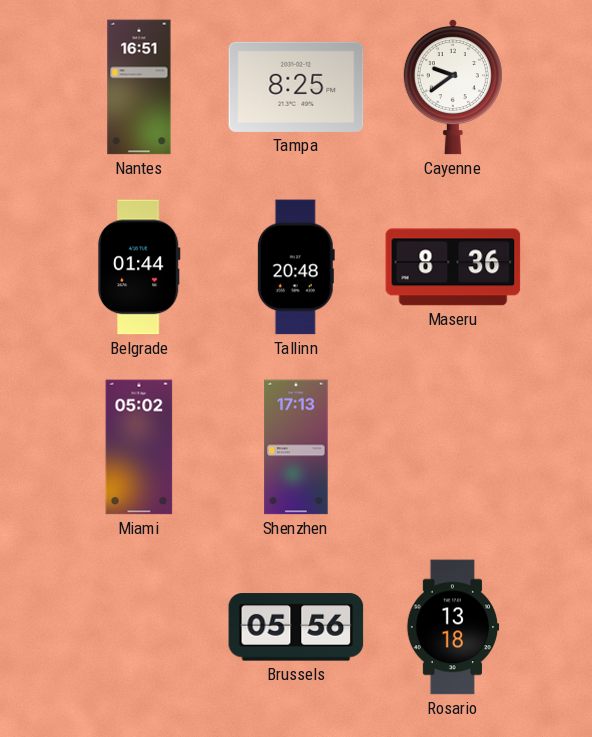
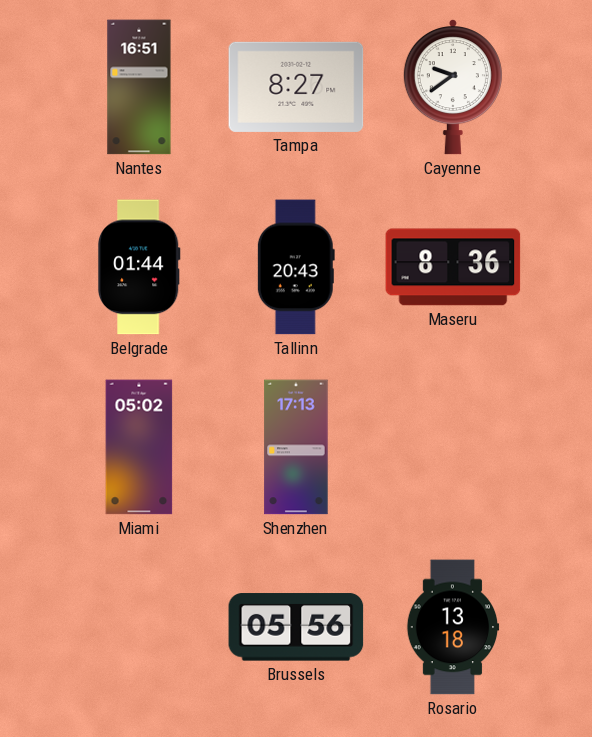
Tampa: 8:25 -> 8:27 (296, 87)
Tallinn: 20:48 -> 20:43 (296, 267)
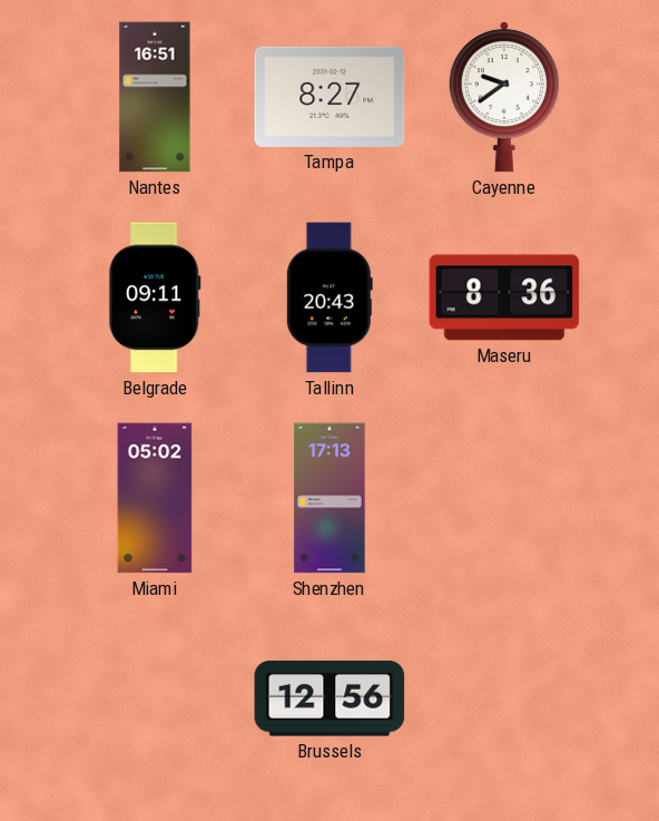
Belgrade: 01:44 -> 09:11 (155, 297)
Brussels: 05:56 -> 12:56 (329, 698)
Rosario: 13:18 -> none (453, 627)
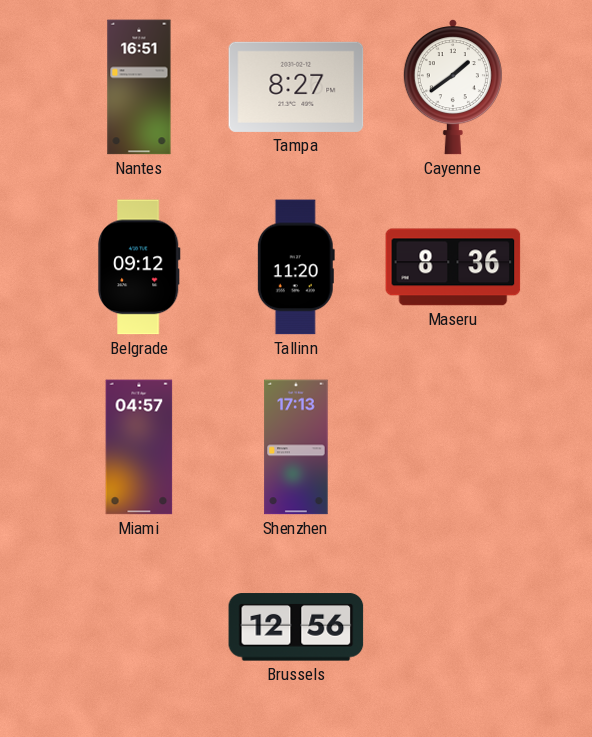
Cayenne: 9:39 -> 1:39 (453, 88)
Belgrade: 09:11 -> 09:12 (139, 267)
Tallinn: 20:43 -> 11:20 (296, 267)
Miami: 05:02 -> 04:57 (139, 447)
